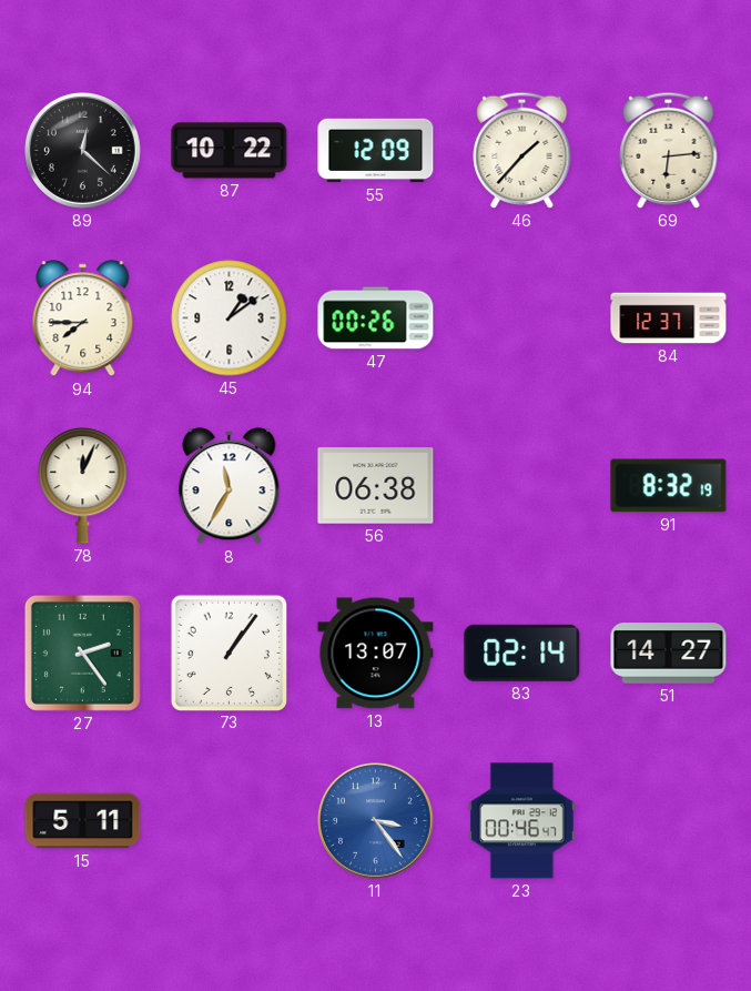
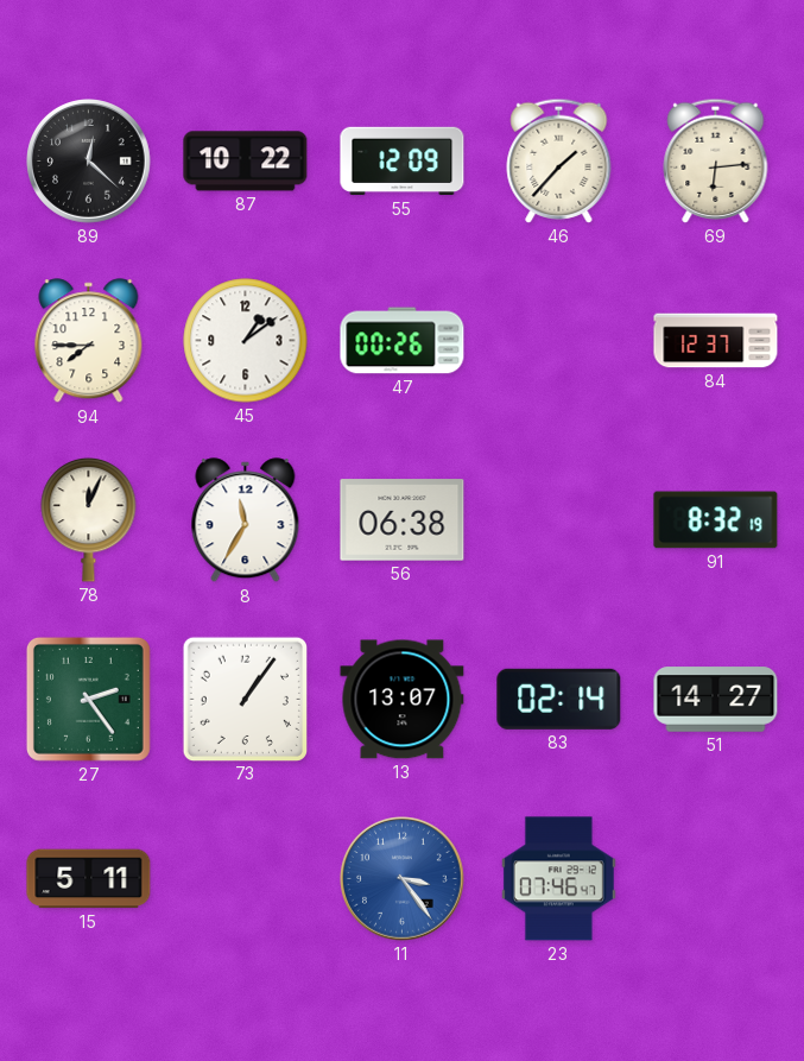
23: 00:46 -> 07:46 (558, 879)
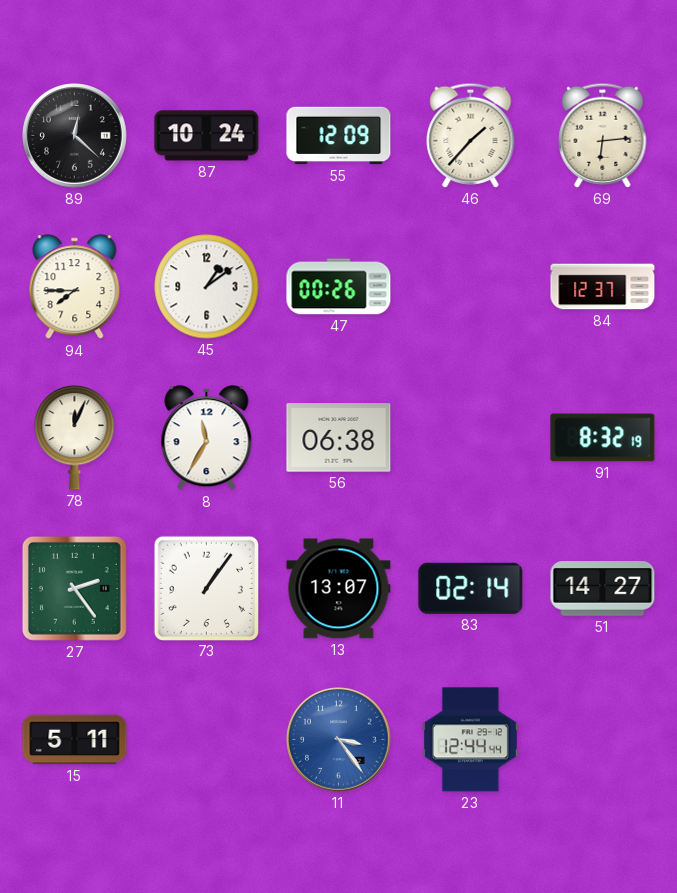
87: 10:22 -> 10:24 (207, 136)
23: 07:46 -> 12:44 (470, 740)
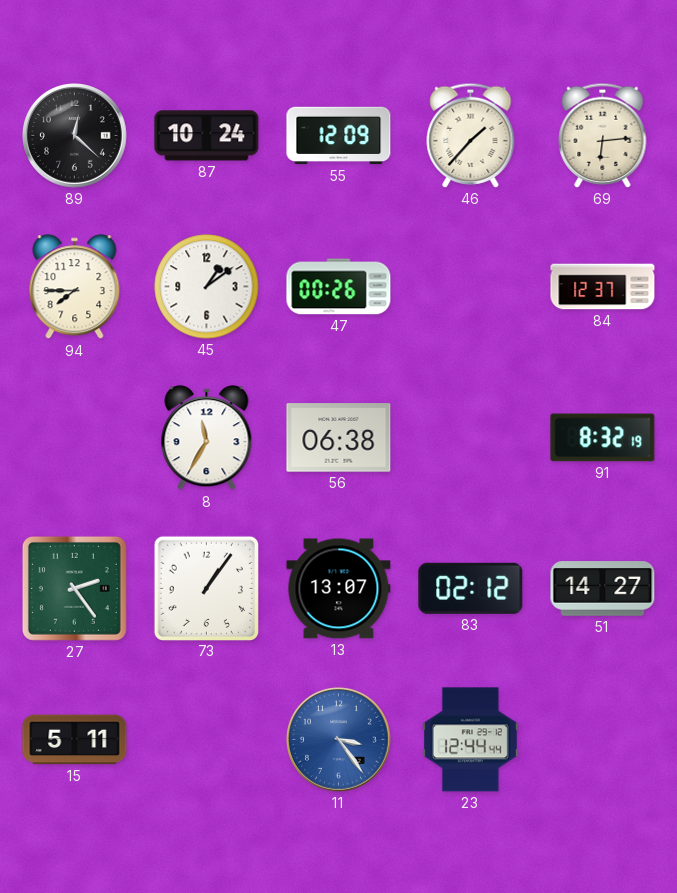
78: 12:04 -> none (75, 437)
83: 02:14 -> 02:12 (471, 588)
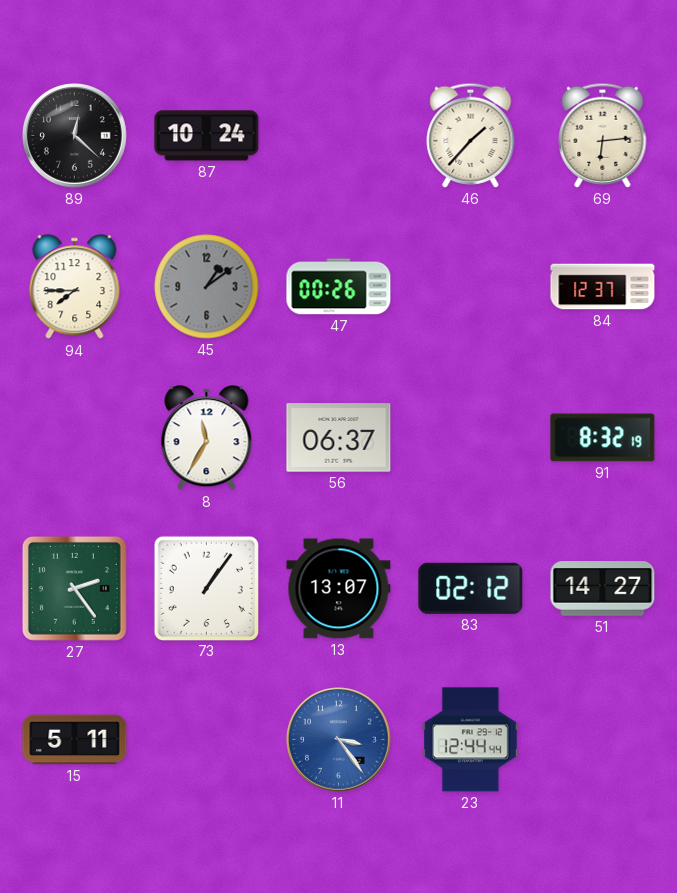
55: 12:09 -> none (339, 136)
45 dial: white -> grey (207, 287)
56: 06:38 -> 06:37 (339, 438)
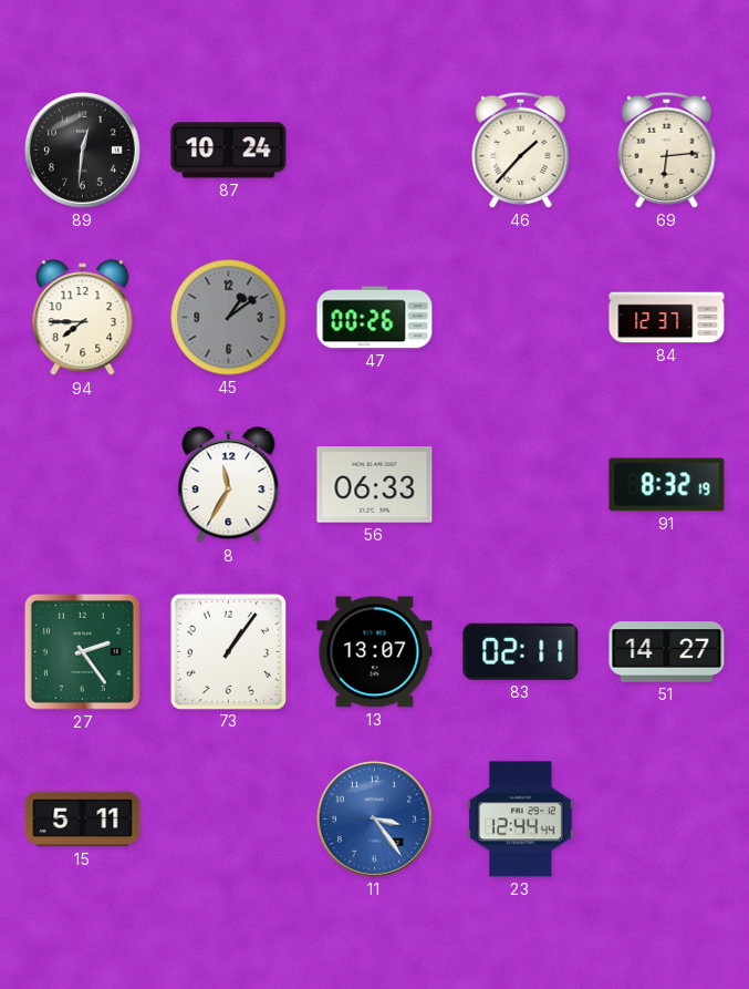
89: 12:22 -> 12:31 (83, 151)
56: 06:37 -> 06:33 (375, 485)
83: 02:12 -> 02:11 (521, 651)
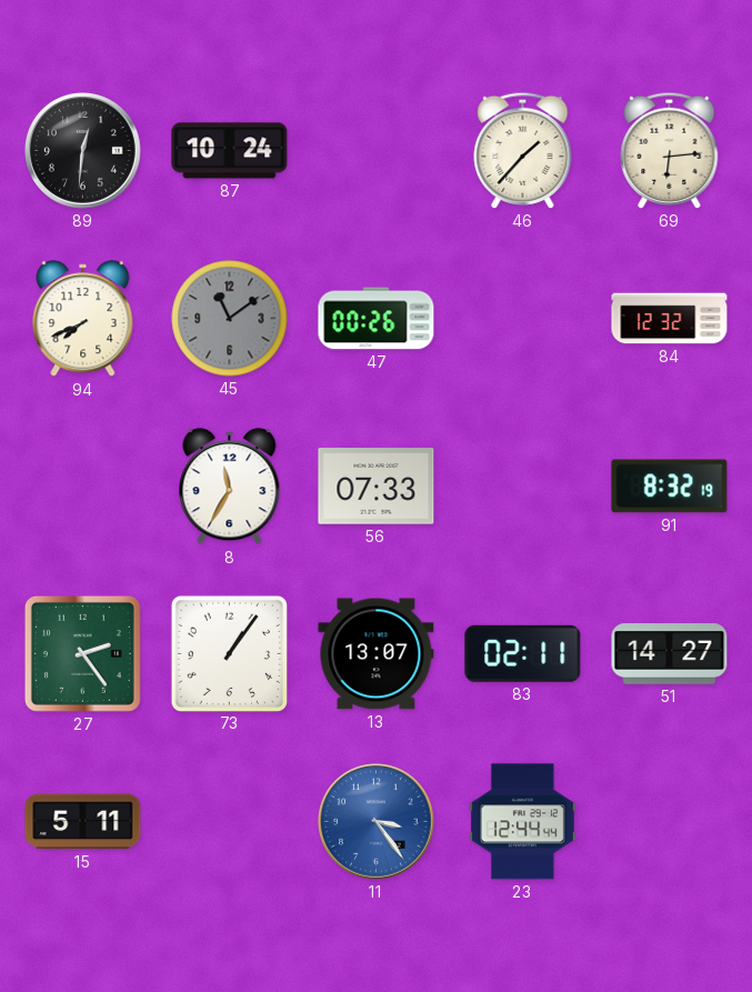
94: 7:45 -> 7:41 (83, 319)
45: 1:09 -> 11:09 (230, 319)
84: 12:37 -> 12:32 (670, 319)
56: 06:33 -> 07:33 (377, 487)
